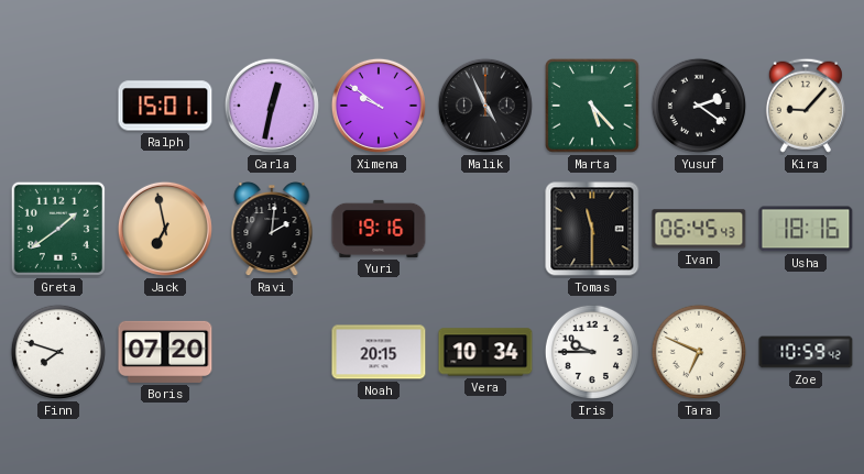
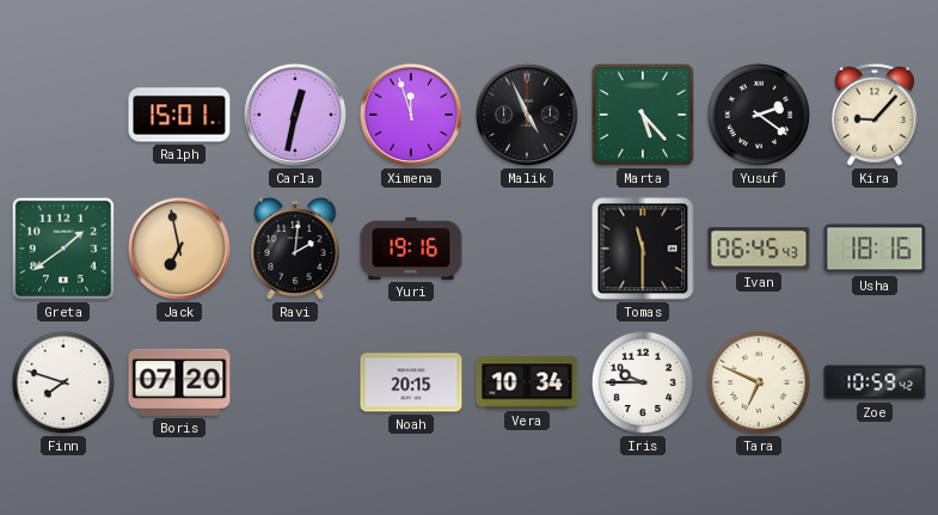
Ximena: 9:51 -> 11:57 (411, 115)
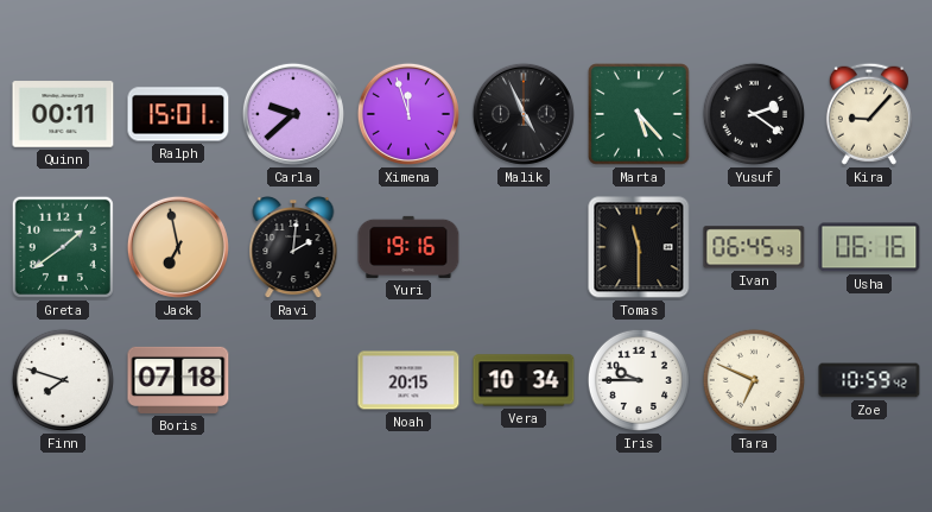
Quinn: none -> 00:11 (63, 114)
Carla: 12:32 -> 9:38 (293, 114)
Usha: 18:16 -> 06:16 (869, 247)
Boris: 07:20 -> 07:18 (178, 380)
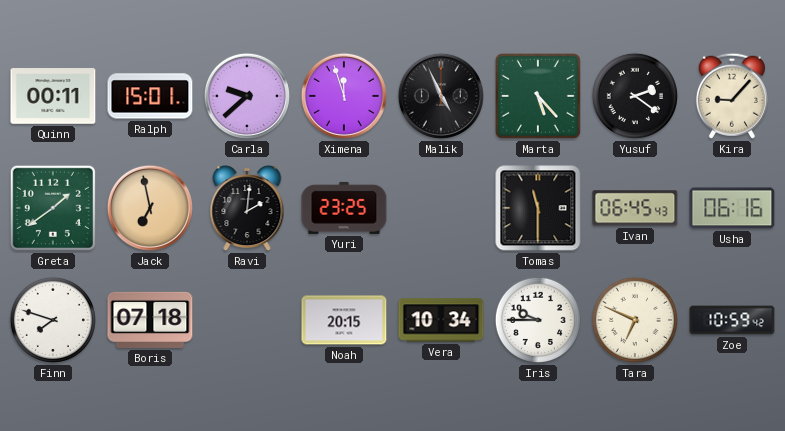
Yuri: 19:16 -> 23:25 (344, 208)
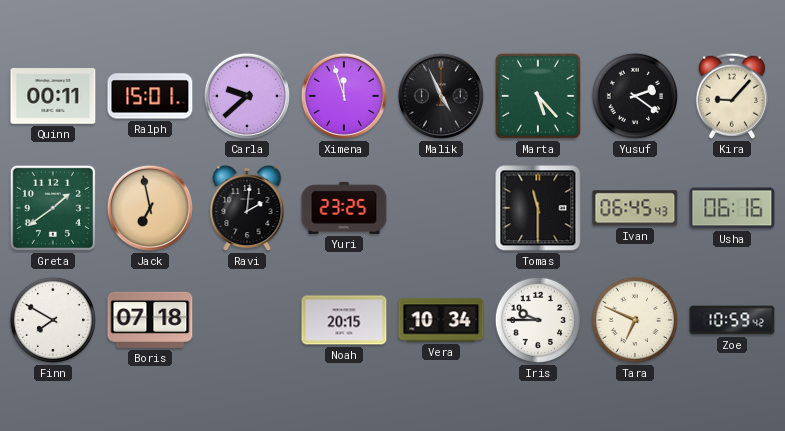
Finn: 7:48 -> 7:50 (53, 320)
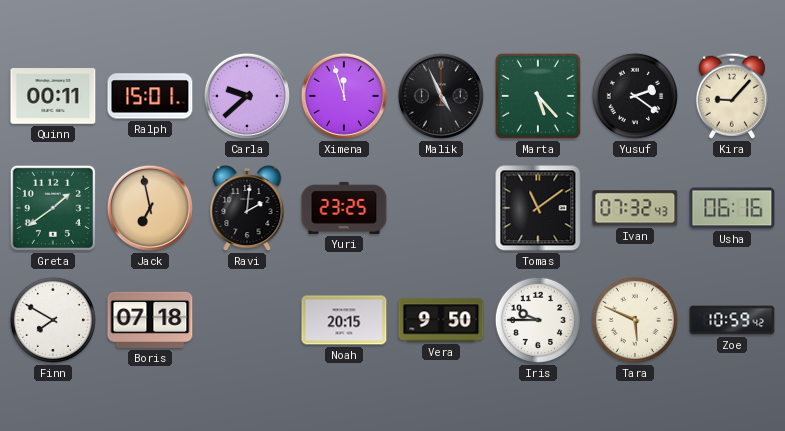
Tomas: 11:30 -> 11:09 (538, 208)
Ivan: 06:45 -> 07:32 (635, 208)
Vera: 10:34 -> 9:50 (441, 320)
Tara: 6:49 -> 5:49 (635, 320)
